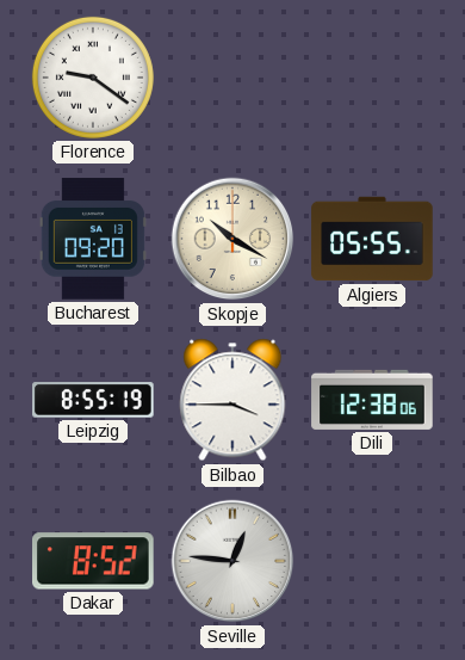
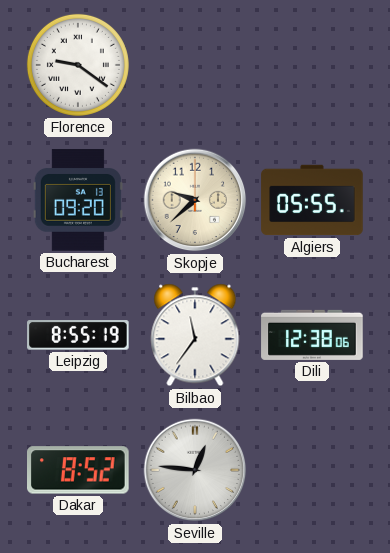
Skopje: 10:20 -> 9:38 (195, 200)
Bilbao: 3:45 -> 11:36 (195, 335)
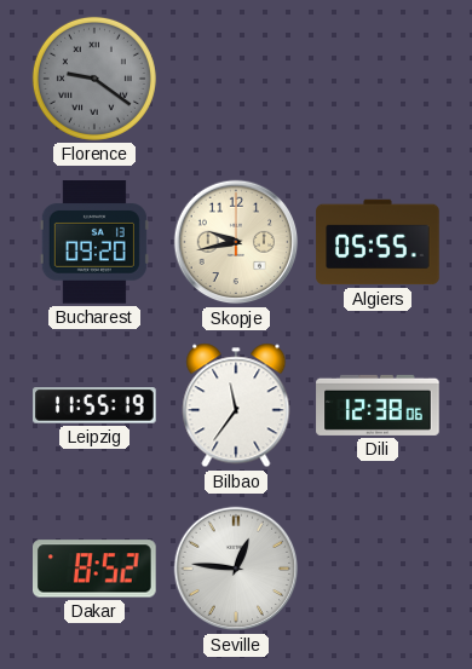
Florence dial: white -> grey (94, 79)
Skopje: 9:38 -> 9:43 (236, 242)
Leipzig: 8:55 -> 11:55 (94, 405)
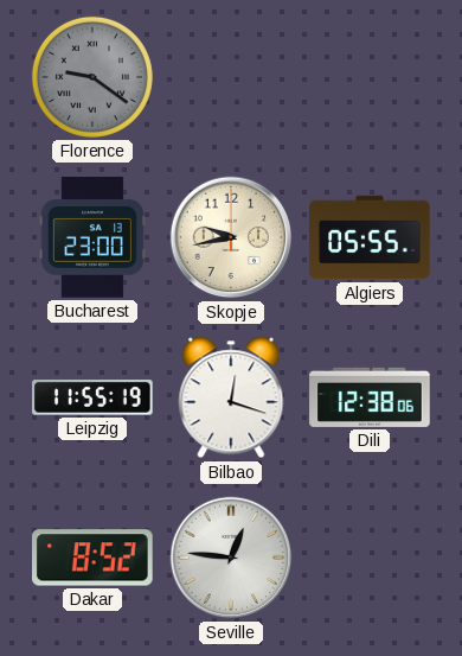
Bucharest: 09:20 -> 23:00 (92, 237)
Bilbao: 11:36 -> 12:18 (231, 397)
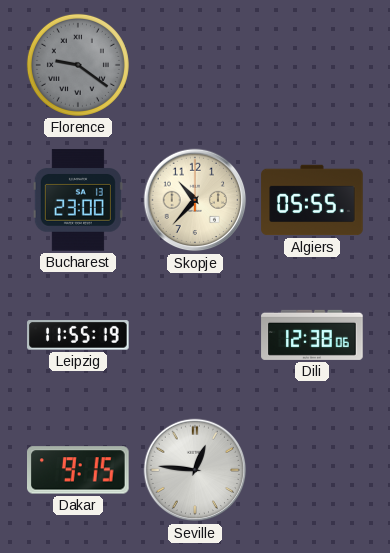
Skopje: 9:43 -> 10:37 (195, 200)
Bilbao: 12:18 -> none (231, 397)
Dakar: 8:52 -> 9:15 (79, 470)
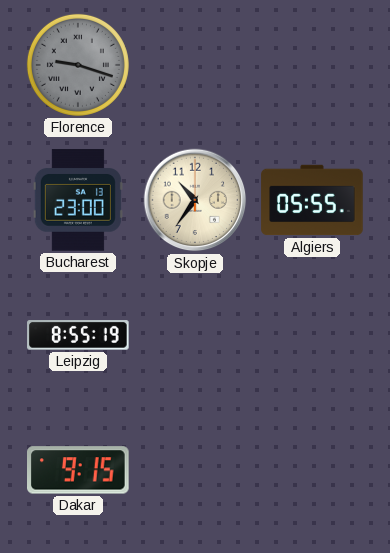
Florence: 9:21 -> 9:18 (78, 65)
Skopje: 10:37 -> 10:36 (195, 200)
Leipzig: 11:55 -> 8:55 (78, 335)
Dili: 12:38 -> none (312, 335)
Seville: 12:46 -> none (195, 470)
